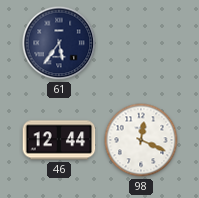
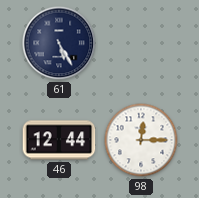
61: 5:36 -> 5:25 (59, 43)
98: 12:19 -> 12:15 (141, 140)
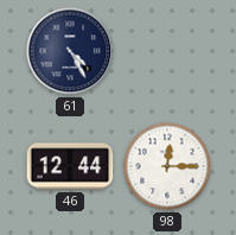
61: 5:25 -> 4:25 (70, 51)
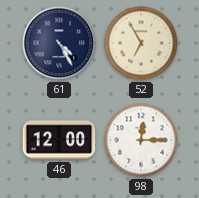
52: none -> 6:55 (141, 43)
46: 12:44 -> 12:00 (59, 140)
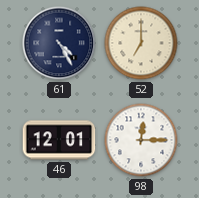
52: 6:55 -> 7:00 (141, 43)
46: 12:00 -> 12:01 (59, 140)
